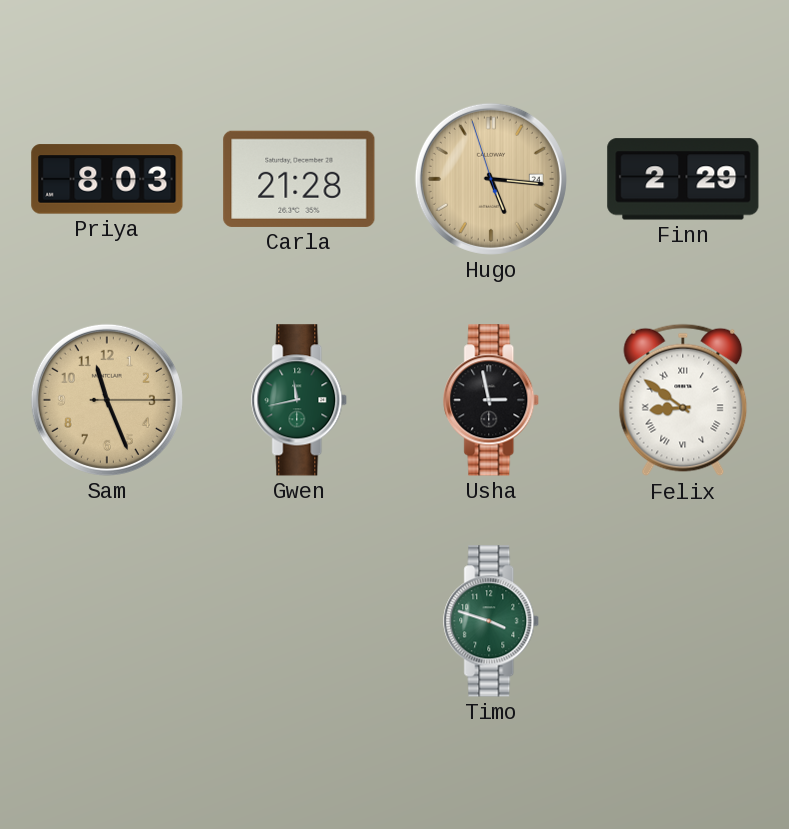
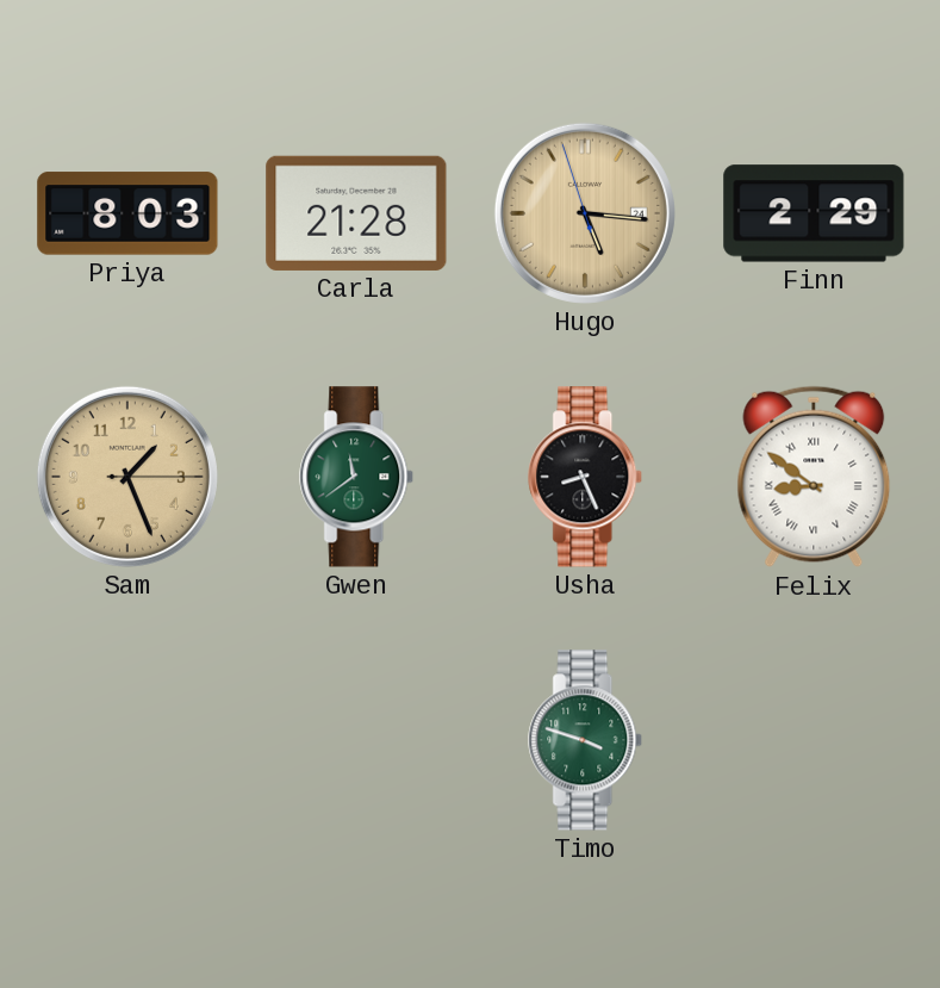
Sam: 11:26 -> 1:26 (127, 477)
Gwen: 11:43 -> 11:39 (357, 477)
Usha: 2:58 -> 8:26 (586, 477)
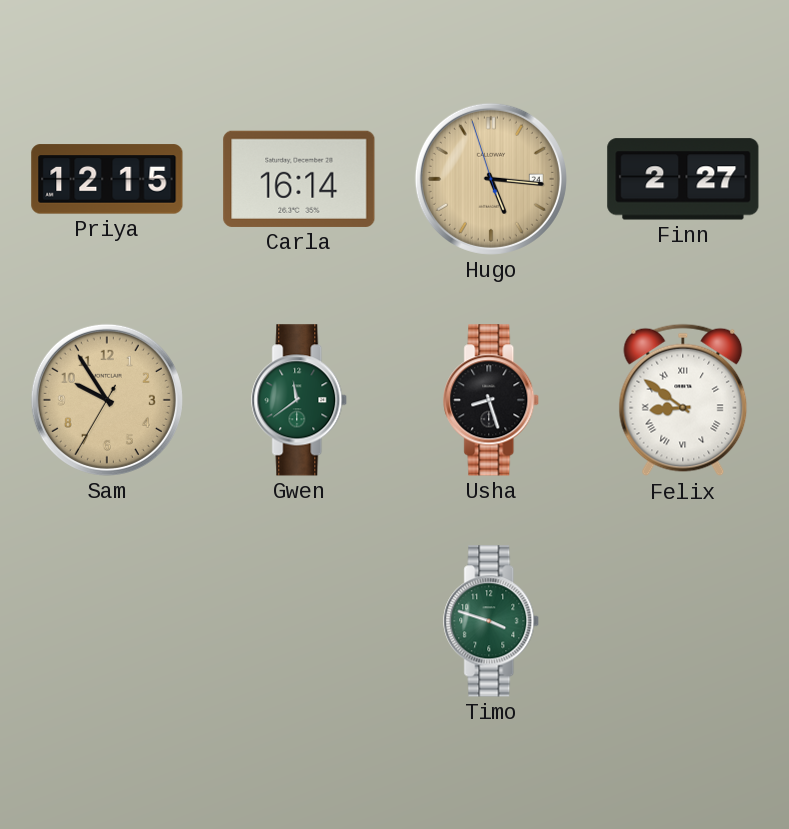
Priya: 8:03 -> 12:15 (107, 179)
Carla: 21:28 -> 16:14 (299, 179)
Finn: 2:29 -> 2:27 (683, 179)
Sam: 1:26 -> 9:54 (107, 400)
Usha: 8:26 -> 8:27 (492, 400)
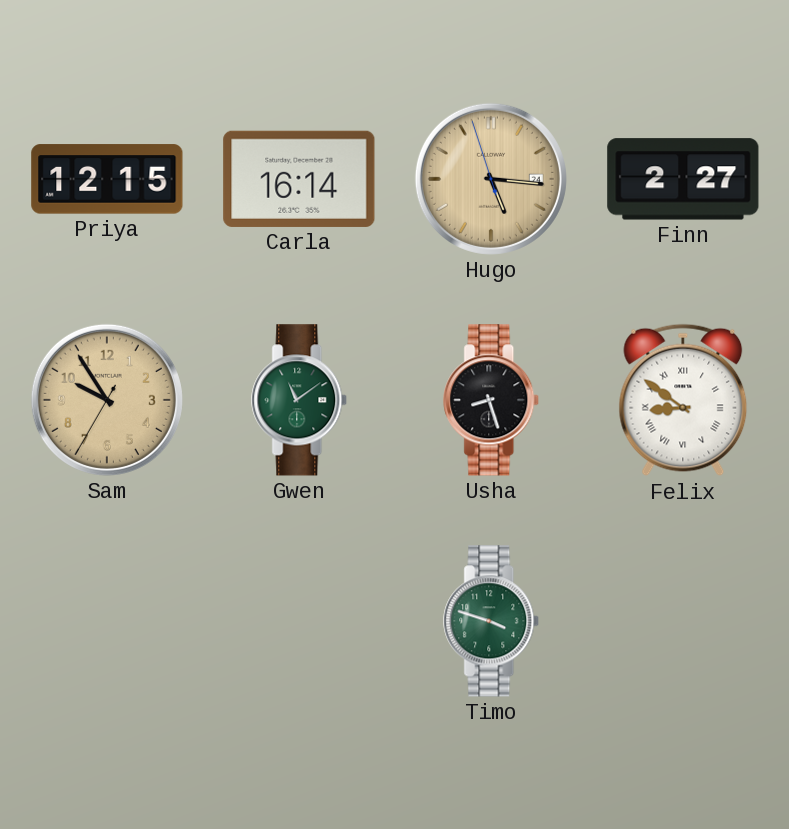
Gwen: 11:39 -> 11:09 (300, 400)
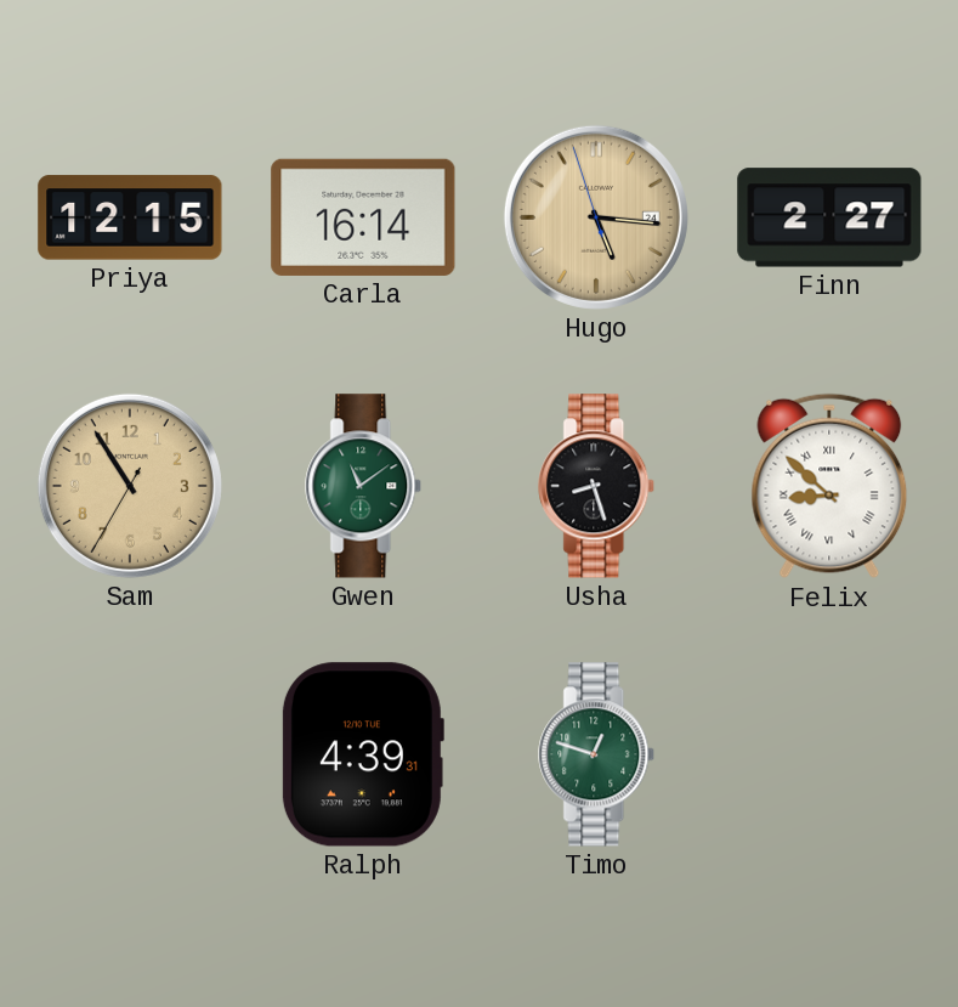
Sam: 9:54 -> 10:54 (130, 486)
Felix: 8:51 -> 8:52 (829, 486)
Ralph: none -> 4:39 (362, 754)
Timo: 3:48 -> 12:48 (597, 754)
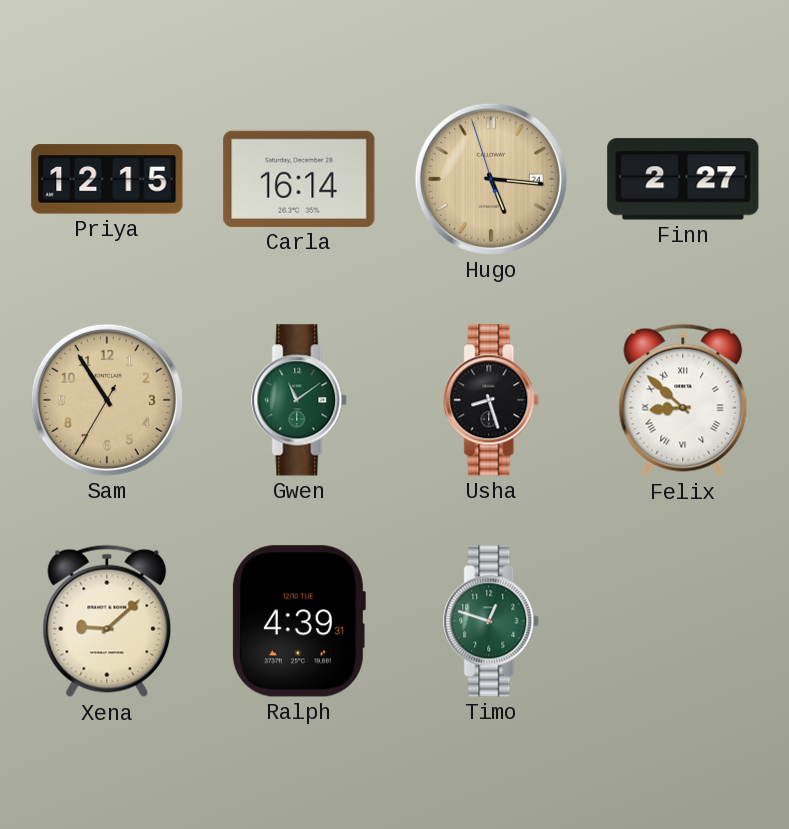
Xena: none -> 9:08 (107, 621)
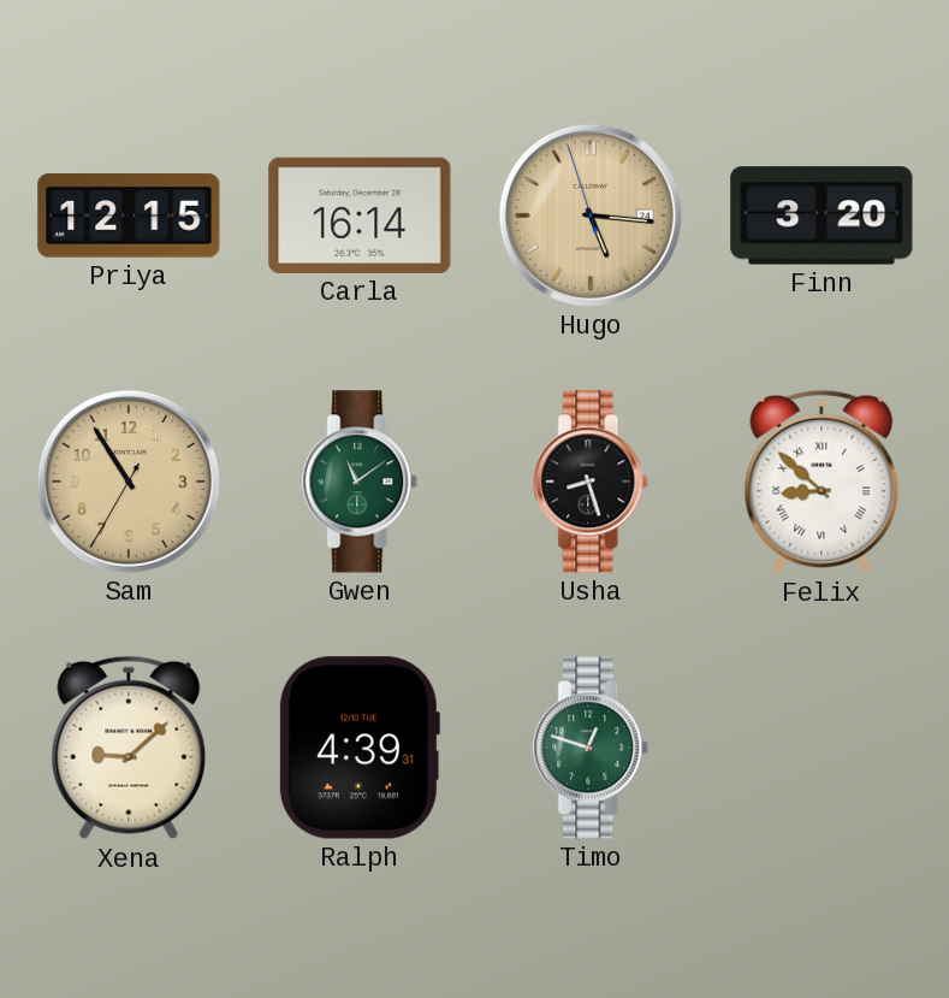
Finn: 2:27 -> 3:20 (822, 215)
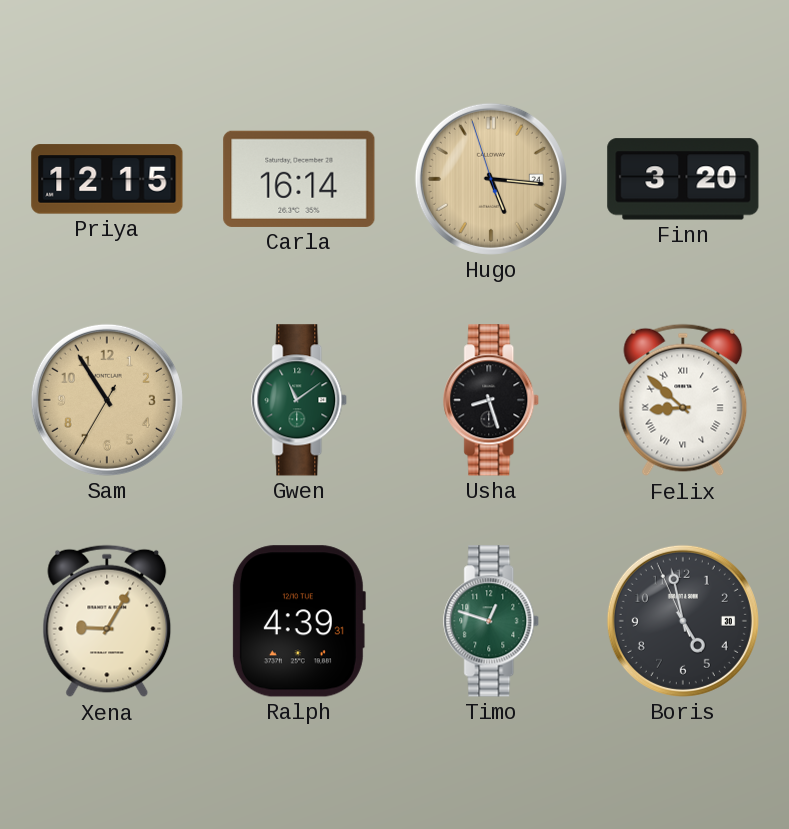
Xena: 9:08 -> 9:05 (107, 621)
Boris: none -> 4:57 (683, 621)
